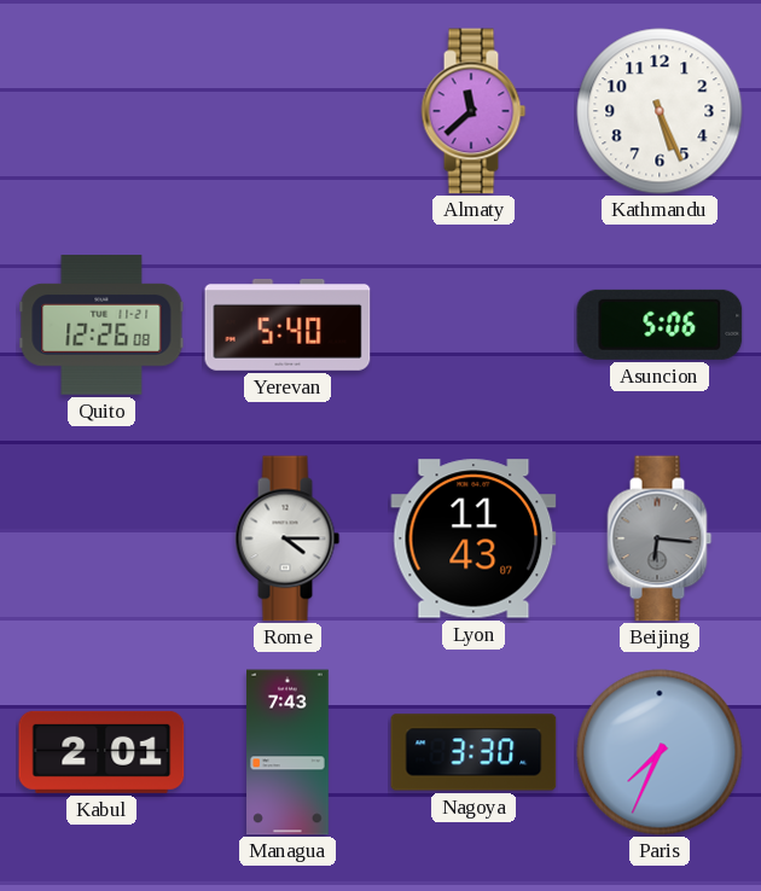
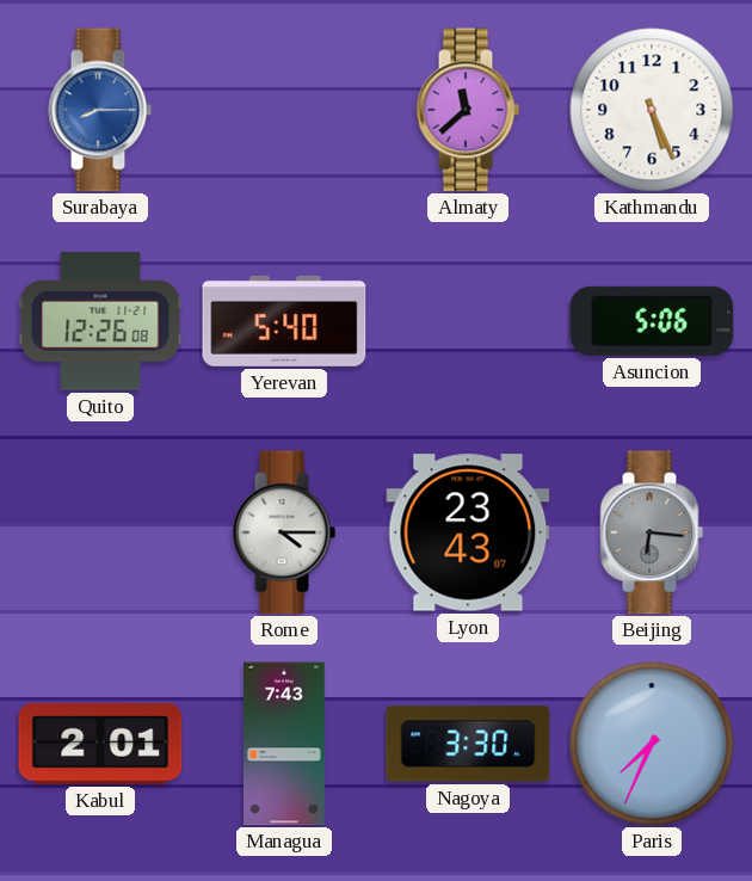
Surabaya: none -> 8:15 (100, 110)
Lyon: 11:43 -> 23:43 (468, 532)
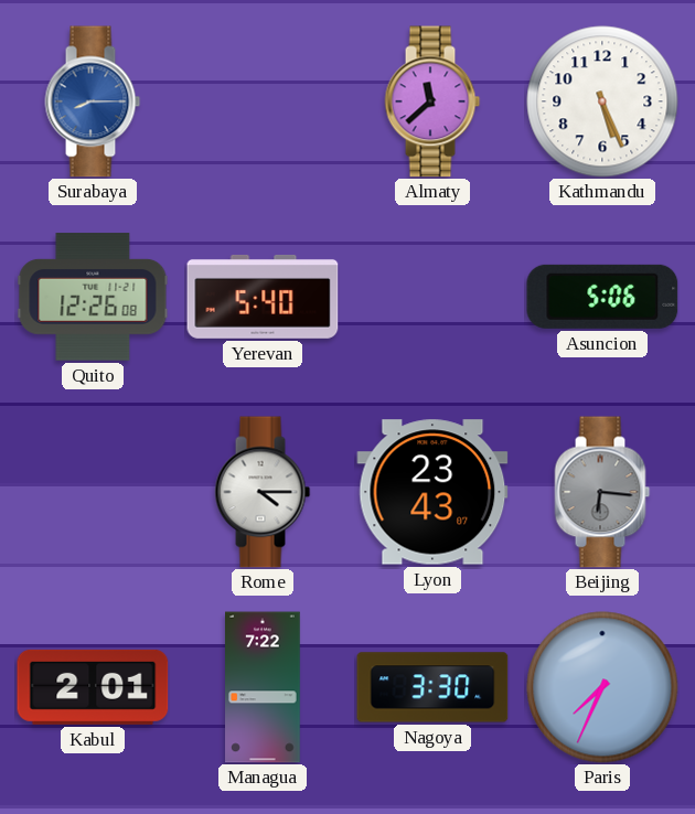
Managua: 7:43 -> 7:22 (264, 687)
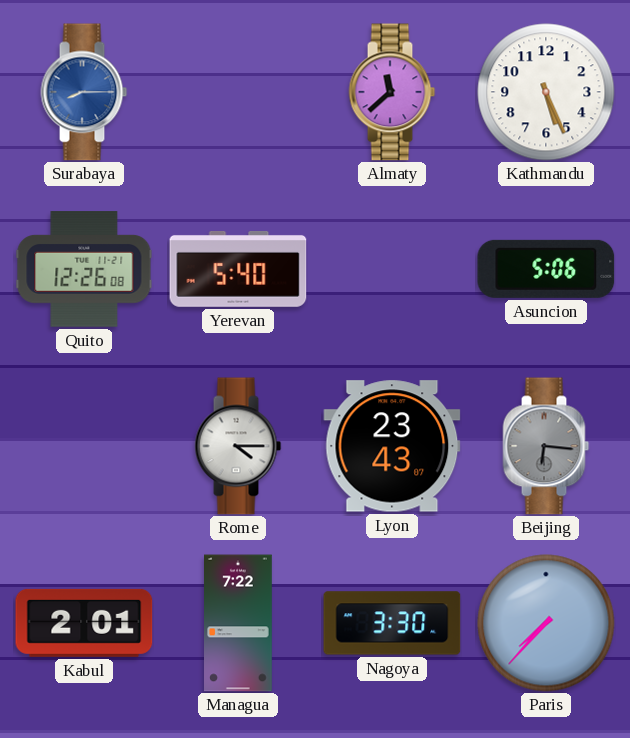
Paris: 7:34 -> 7:37 (546, 623)
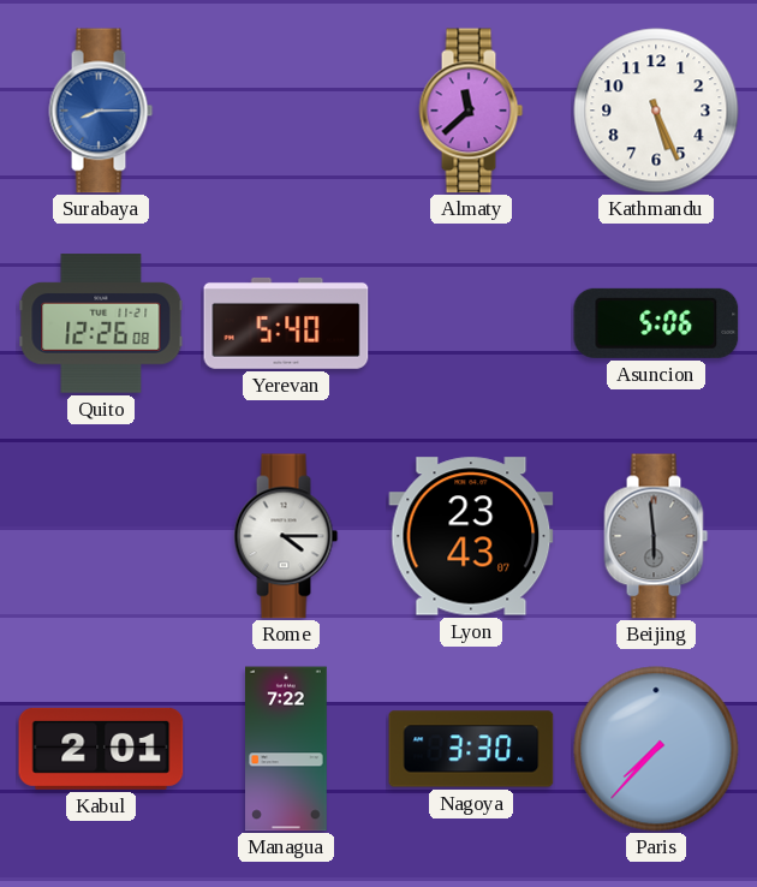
Beijing: 6:16 -> 5:59 (656, 536)
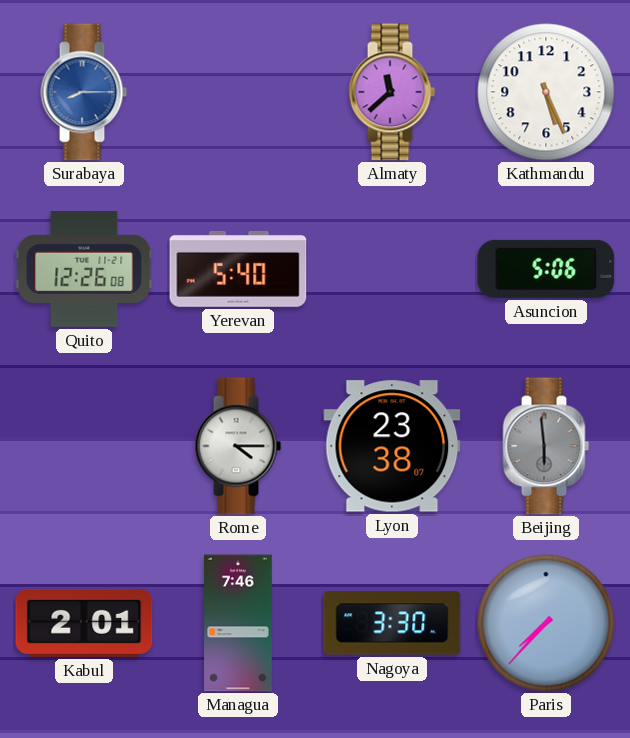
Lyon: 23:43 -> 23:38 (392, 446)
Managua: 7:22 -> 7:46 (239, 623)
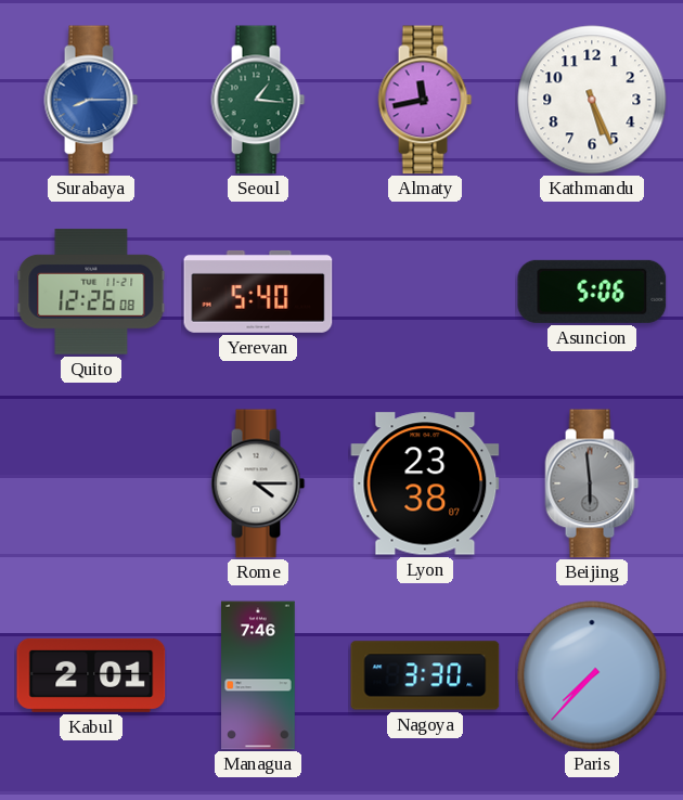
Seoul: none -> 1:16 (258, 100)
Almaty: 11:38 -> 11:43 (425, 100)
